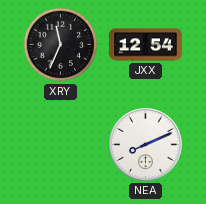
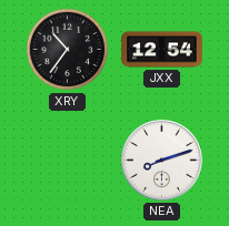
XRY: 11:34 -> 10:36 (68, 50)
NEA: 8:11 -> 8:12 (161, 160)
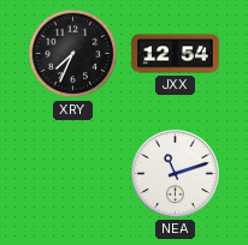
XRY: 10:36 -> 7:34 (73, 54)
NEA: 8:12 -> 11:12 (175, 173)
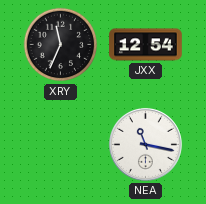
XRY: 7:34 -> 11:34 (61, 45)
NEA: 11:12 -> 11:17 (145, 144)
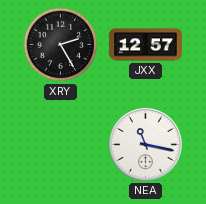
XRY: 11:34 -> 2:25 (61, 45)
JXX: 12:54 -> 12:57 (146, 45)
